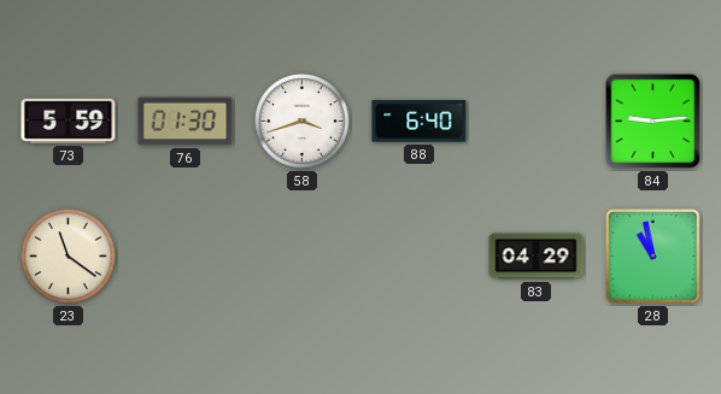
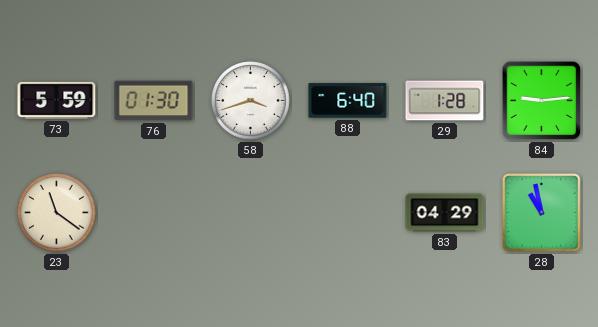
29: none -> 1:28 (445, 101)
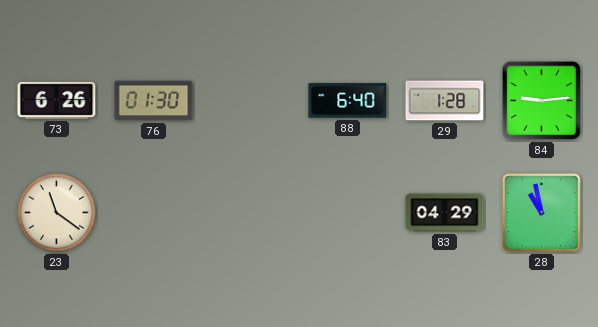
73: 5:59 -> 6:26 (57, 100)
58: 3:42 -> none (251, 101)
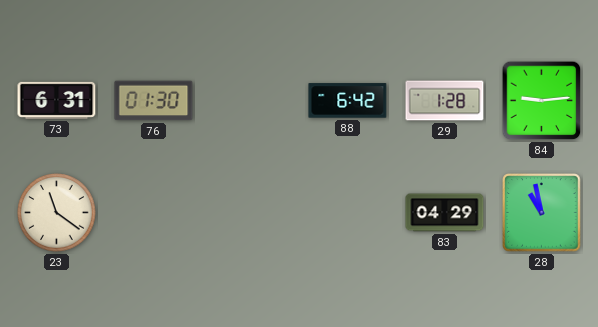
73: 6:26 -> 6:31 (57, 100)
88: 6:40 -> 6:42 (348, 101)
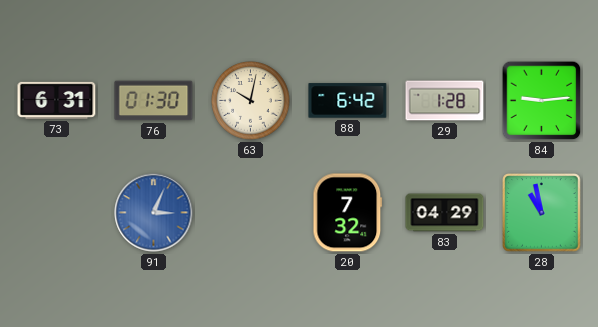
63: none -> 10:02 (251, 101)
23: 11:21 -> none (57, 213)
91: none -> 3:04 (154, 213)
20: none -> 7:32 (348, 213)
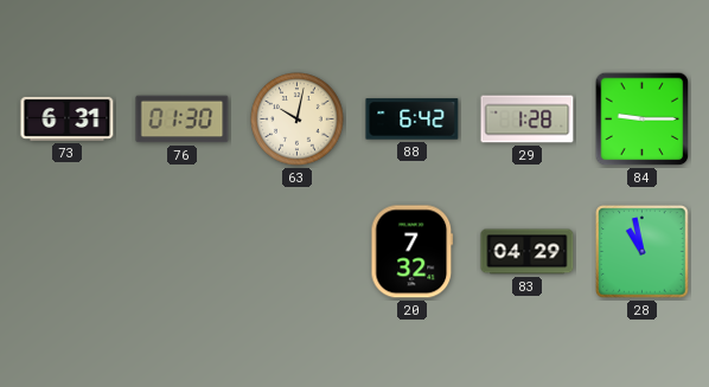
84: 9:14 -> 9:15 (643, 120)
91: 3:04 -> none (154, 213)
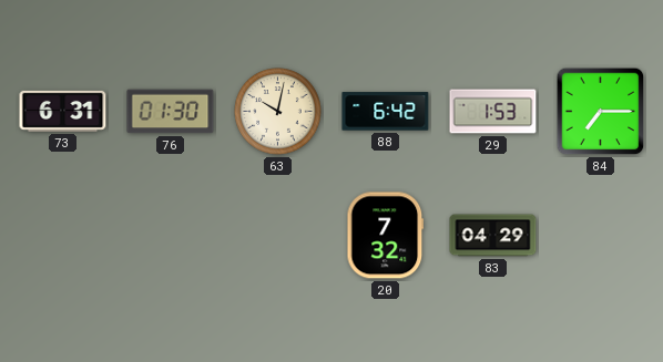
29: 1:28 -> 1:53 (493, 112)
84: 9:15 -> 7:15 (601, 112)
28: 10:58 -> none (643, 252)
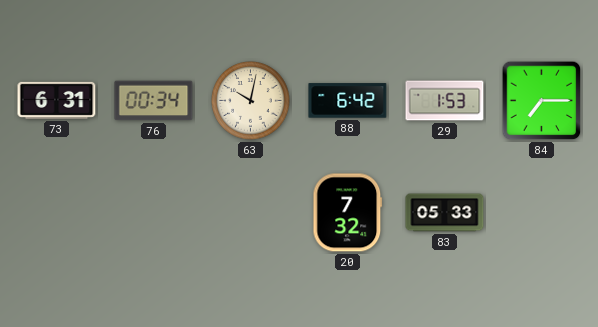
76: 01:30 -> 00:34 (154, 101)
83: 04:29 -> 05:33 (445, 213)
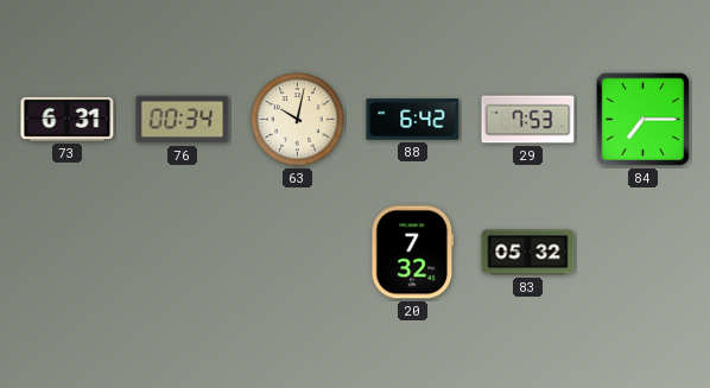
29: 1:53 -> 7:53 (528, 120)
83: 05:33 -> 05:32 (528, 253)
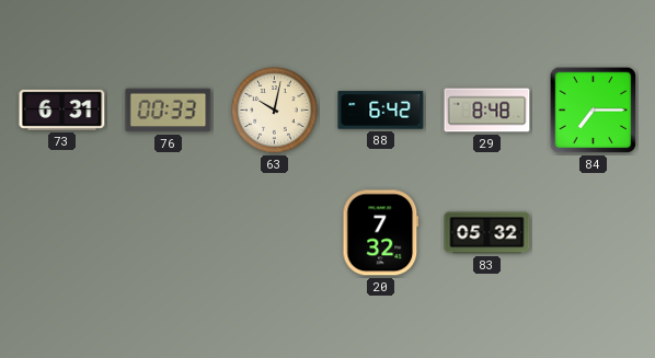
76: 00:34 -> 00:33 (169, 111)
29: 7:53 -> 8:48 (487, 111)
